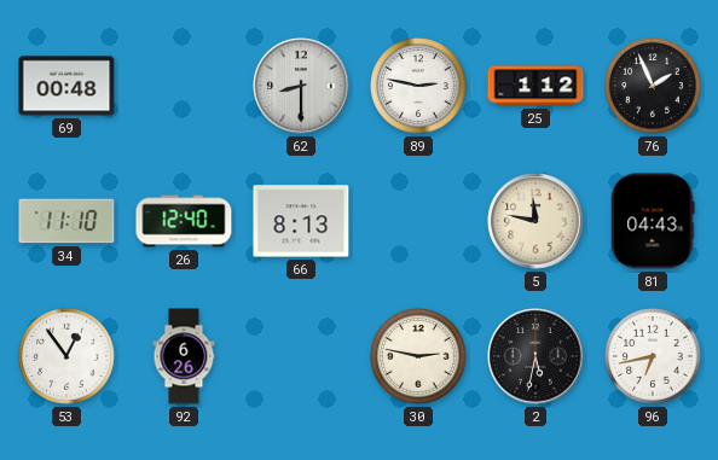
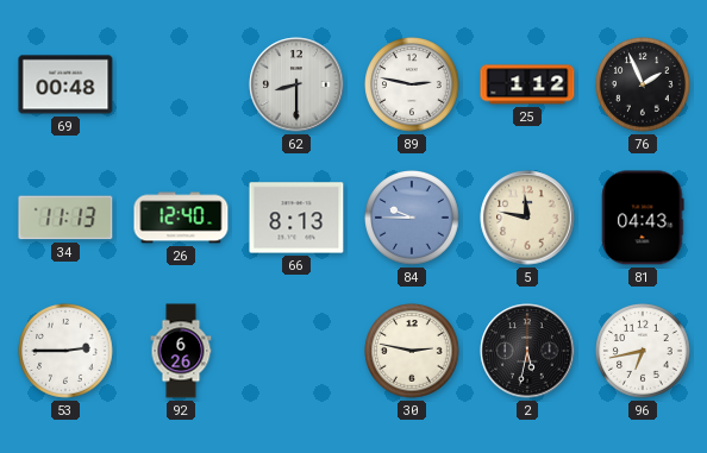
34: 11:10 -> 11:13 (65, 218)
84: none -> 9:45 (412, 218)
53: 12:54 -> 2:45 (65, 351)
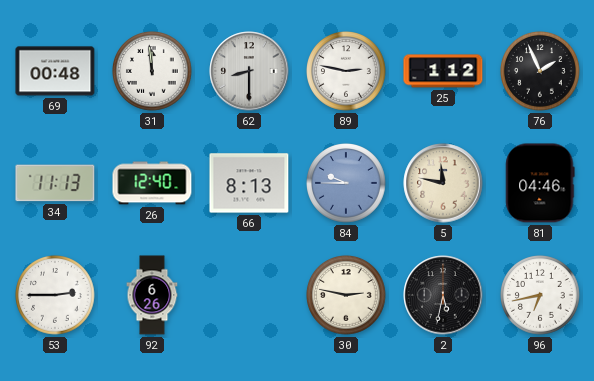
31: none -> 11:59 (152, 71)
81: 04:43 -> 04:46 (540, 183)
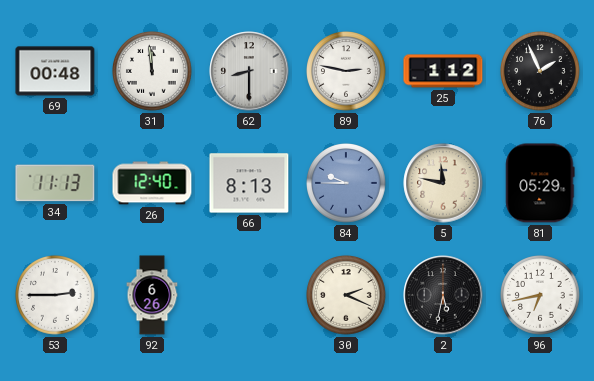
81: 04:46 -> 05:29 (540, 183)
30: 2:47 -> 2:19 (346, 295)
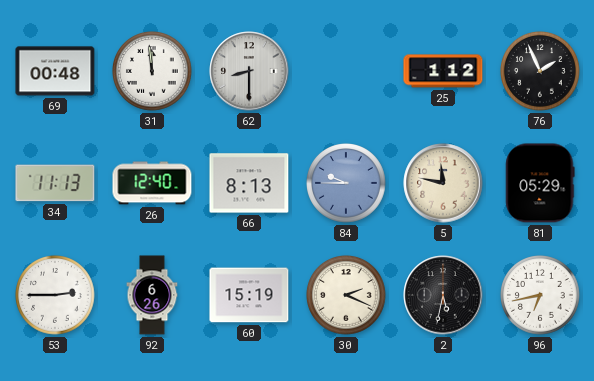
89: 2:47 -> none (346, 71)
60: none -> 15:19 (249, 295)
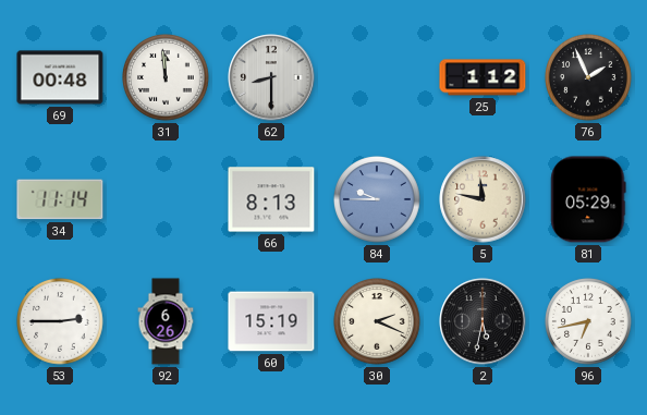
34: 11:13 -> 11:14 (60, 199)
26: 12:40 -> none (152, 183)
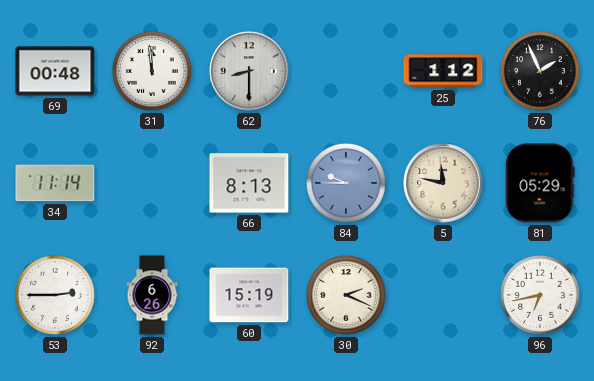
2: 5:32 -> none (483, 321)
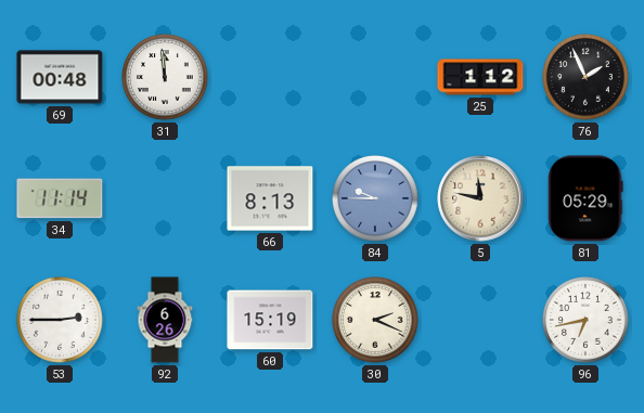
62: 8:30 -> none (249, 71)
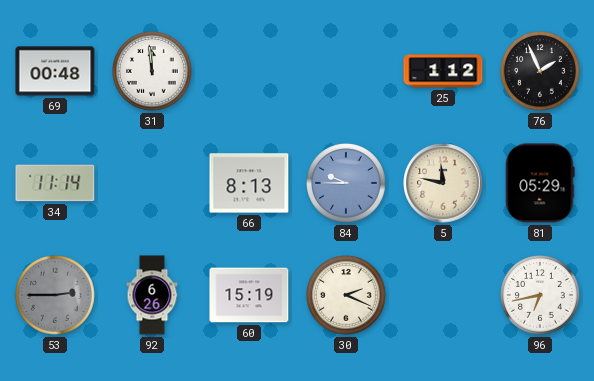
53 dial: white -> grey (55, 295)
